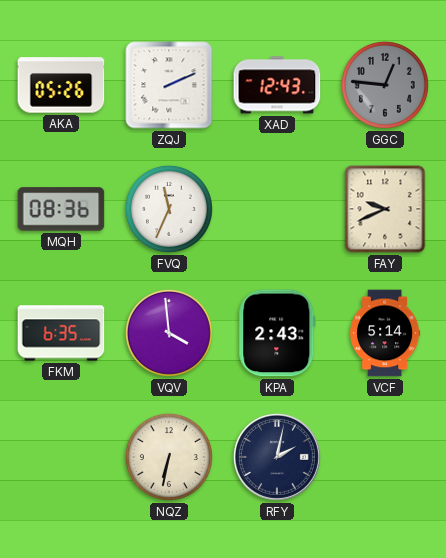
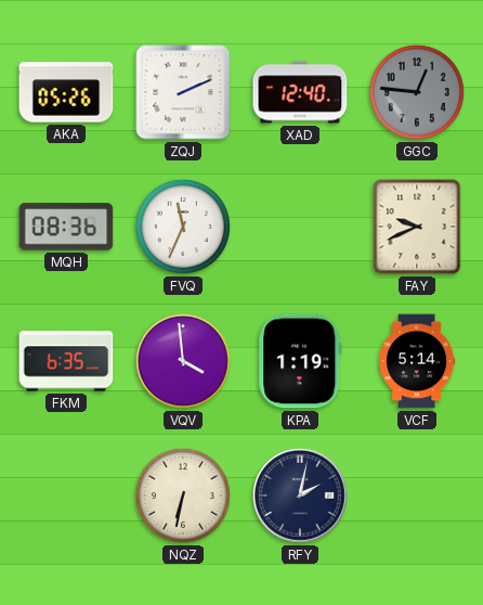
XAD: 12:43 -> 12:40 (300, 92)
KPA: 2:43 -> 1:19 (300, 361)
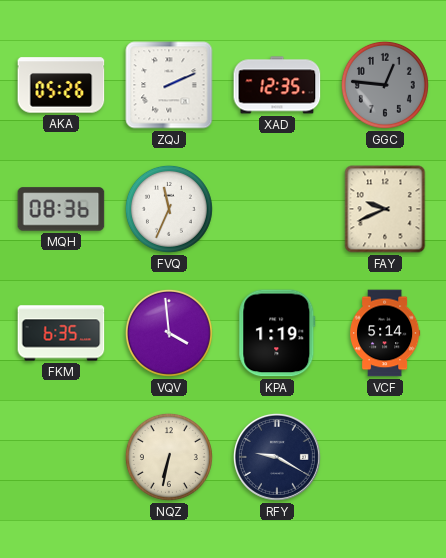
XAD: 12:40 -> 12:35 (277, 85)
RFY: 2:02 -> 9:20 (277, 457)
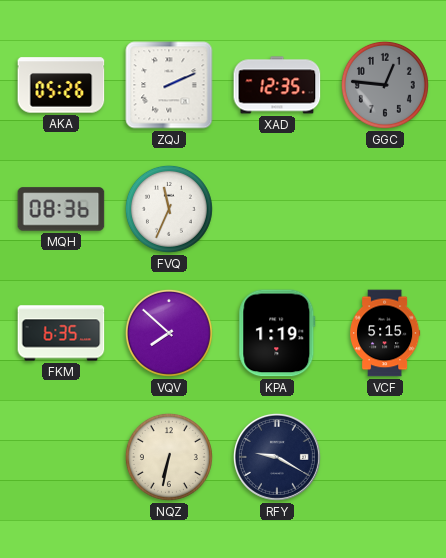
FAY: 9:41 -> none (385, 209)
VQV: 3:59 -> 7:52 (169, 333)
VCF: 5:14 -> 5:15 (386, 333)
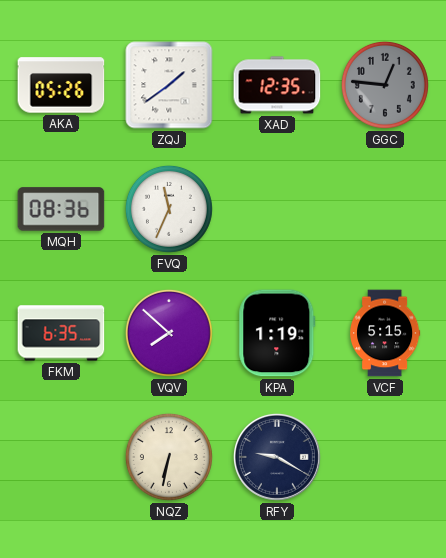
ZQJ: 2:11 -> 1:39 (169, 85)
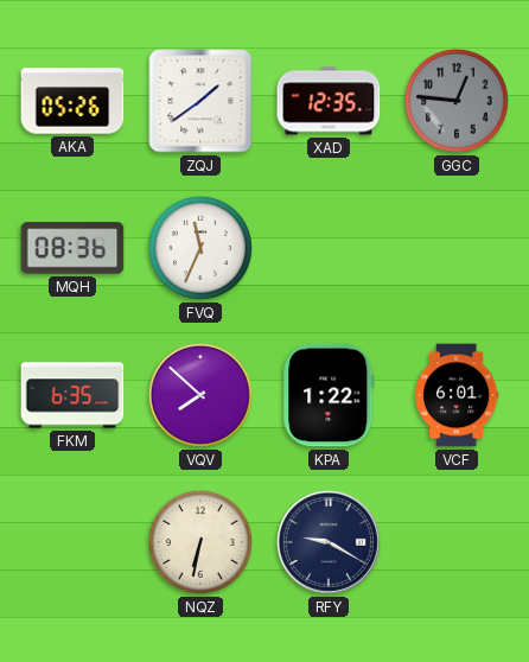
KPA: 1:19 -> 1:22 (329, 395)
VCF: 5:15 -> 6:01 (458, 395)
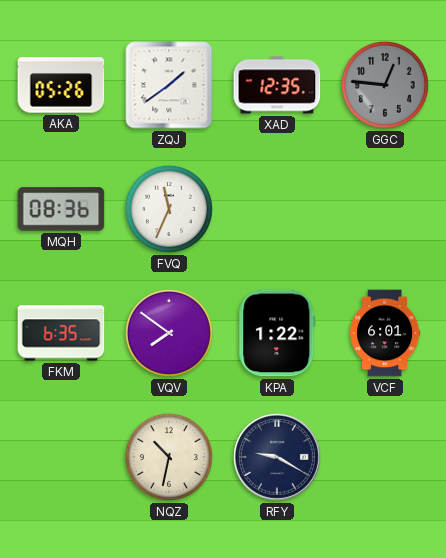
VQV: 7:52 -> 7:51 (169, 333)
NQZ: 6:32 -> 10:32 (169, 457)
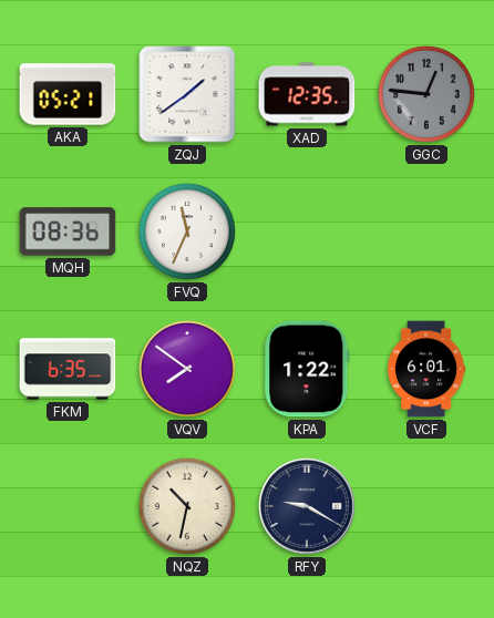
AKA: 05:26 -> 05:21 (68, 94)
